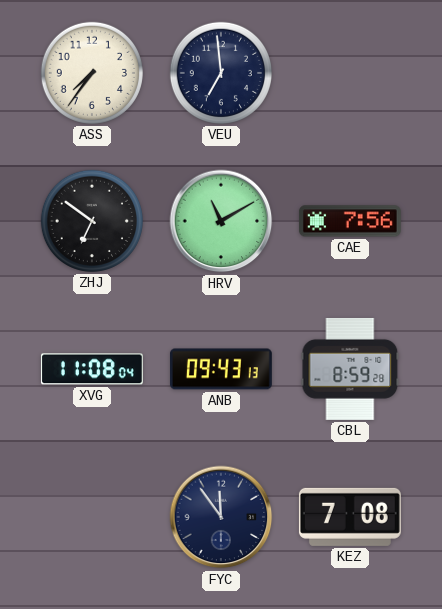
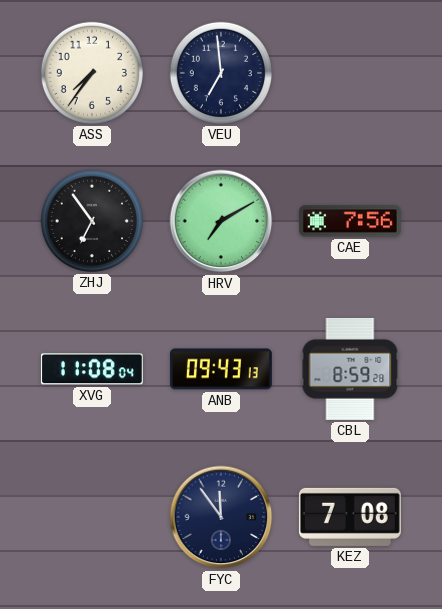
ZHJ: 6:51 -> 6:54 (92, 221)
HRV: 11:10 -> 7:10 (221, 221)
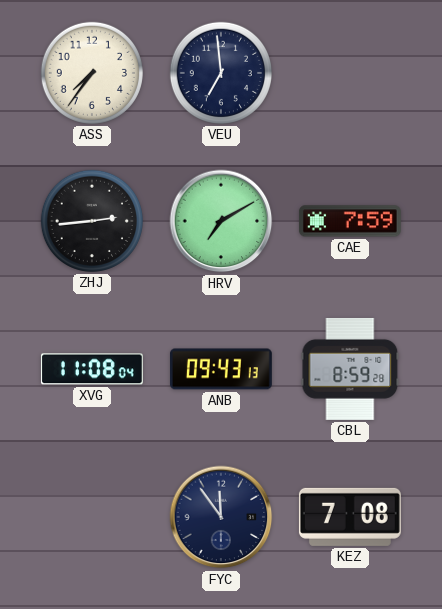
ZHJ: 6:54 -> 2:44 (92, 221)
CAE: 7:56 -> 7:59 (350, 221)
